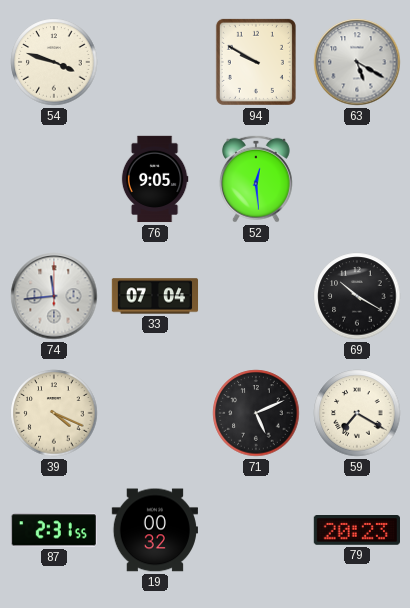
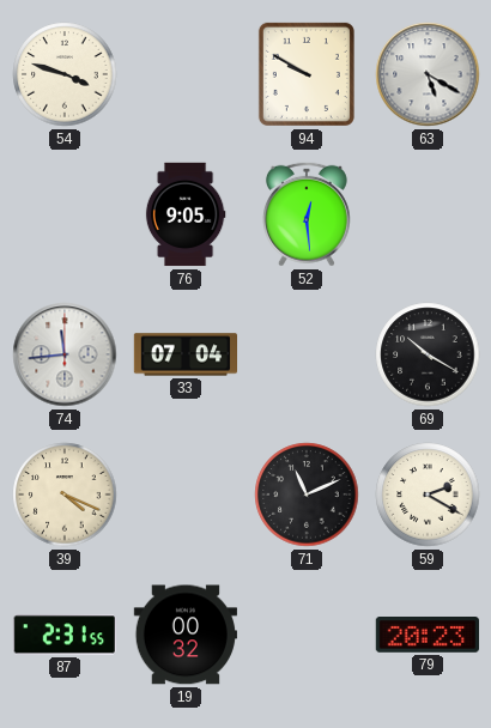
71: 5:11 -> 11:11 (307, 495)
59: 7:20 -> 2:20 (428, 495)
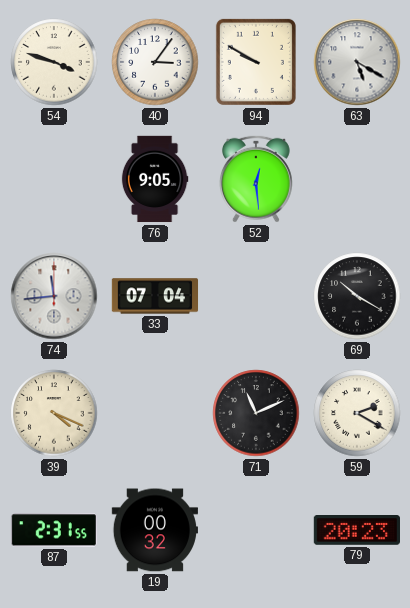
40: none -> 3:06 (155, 62)
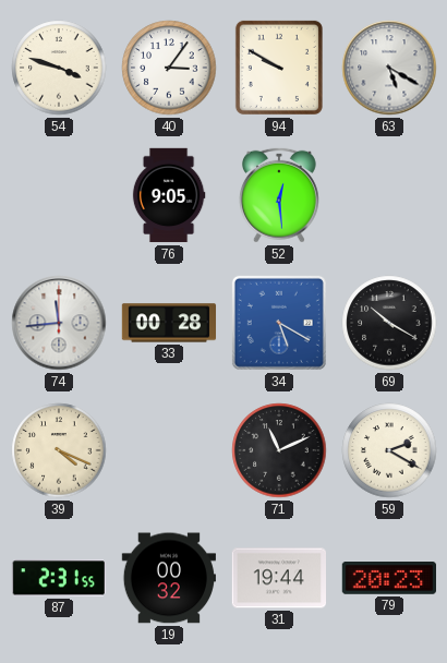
33: 07:04 -> 00:28 (169, 323)
34: none -> 5:20 (279, 323)
31: none -> 19:44 (278, 578)
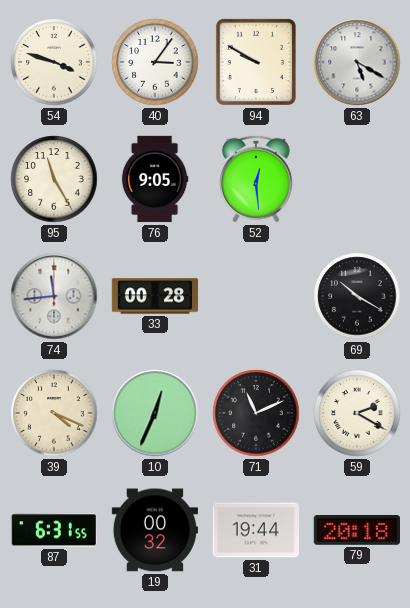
95: none -> 11:25 (54, 179)
34: 5:20 -> none (279, 323)
10: none -> 12:34 (155, 413)
87: 2:31 -> 6:31 (54, 530)
79: 20:23 -> 20:18 (356, 530)
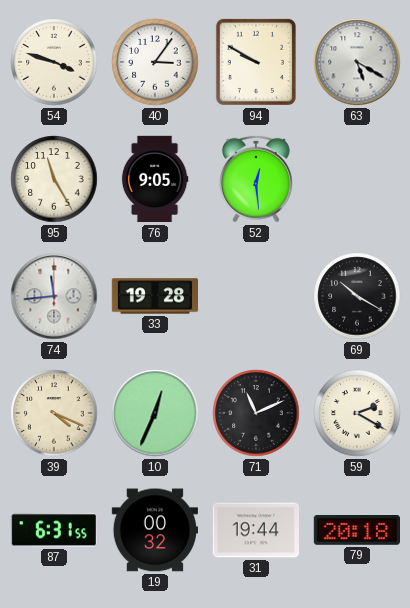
33: 00:28 -> 19:28 (155, 296)
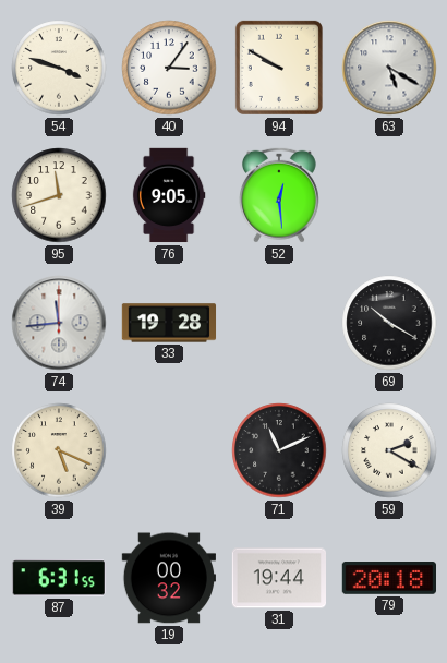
95: 11:25 -> 11:42 (59, 195)
39: 4:19 -> 5:19 (59, 450)
10: 12:34 -> none (155, 413)
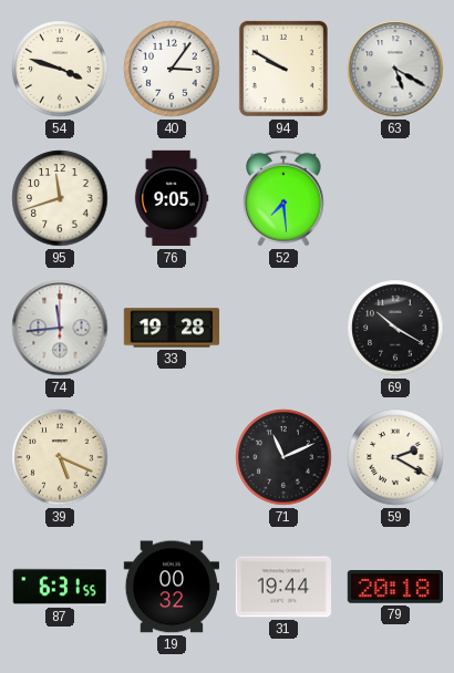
52: 12:29 -> 7:29 (283, 198)
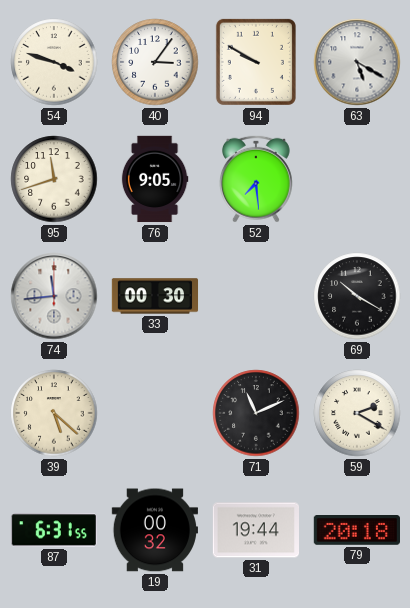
33: 19:28 -> 00:30 (155, 296)
39: 5:19 -> 5:22 (54, 413)
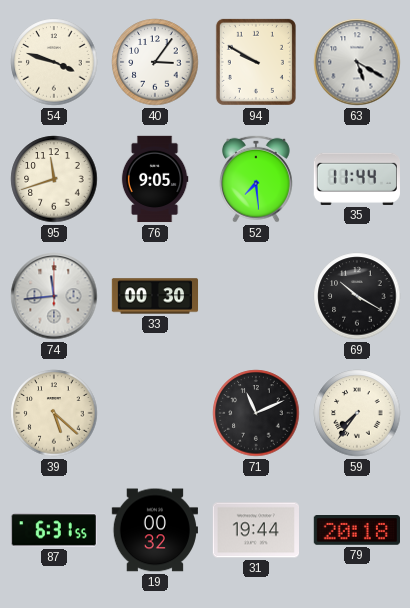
35: none -> 11:44 (357, 179)
59: 2:20 -> 7:36 (357, 413)
